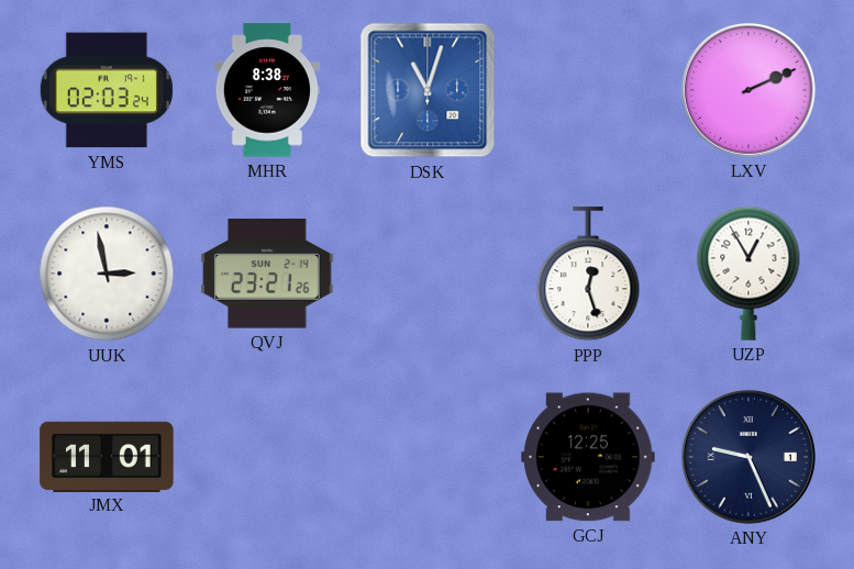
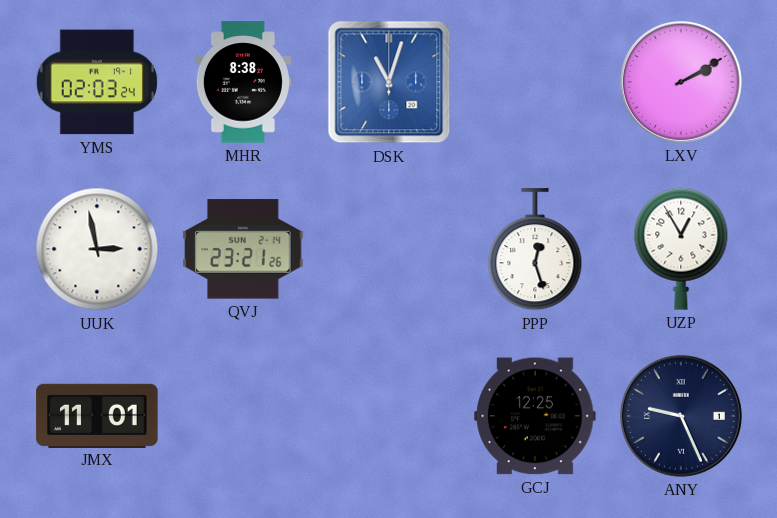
LXV: 2:11 -> 2:10 (681, 82)
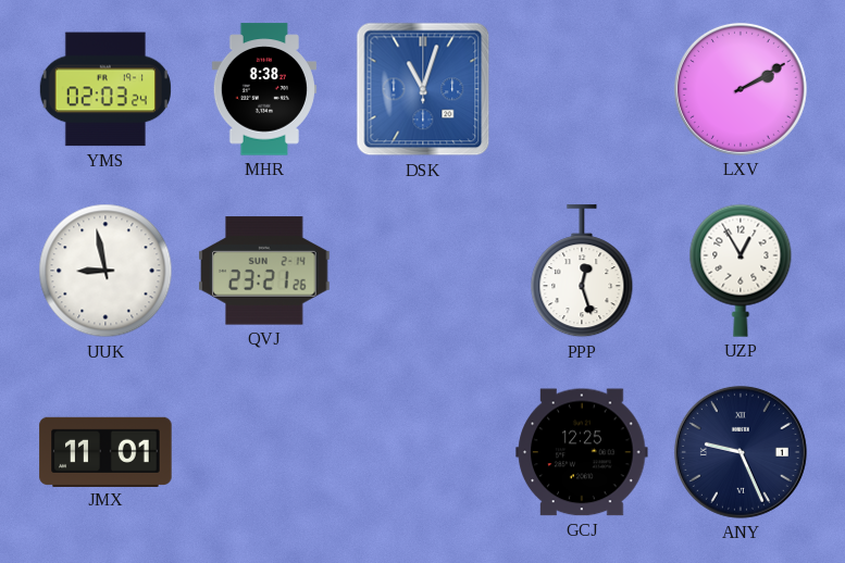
UUK: 2:58 -> 8:58 (105, 271)
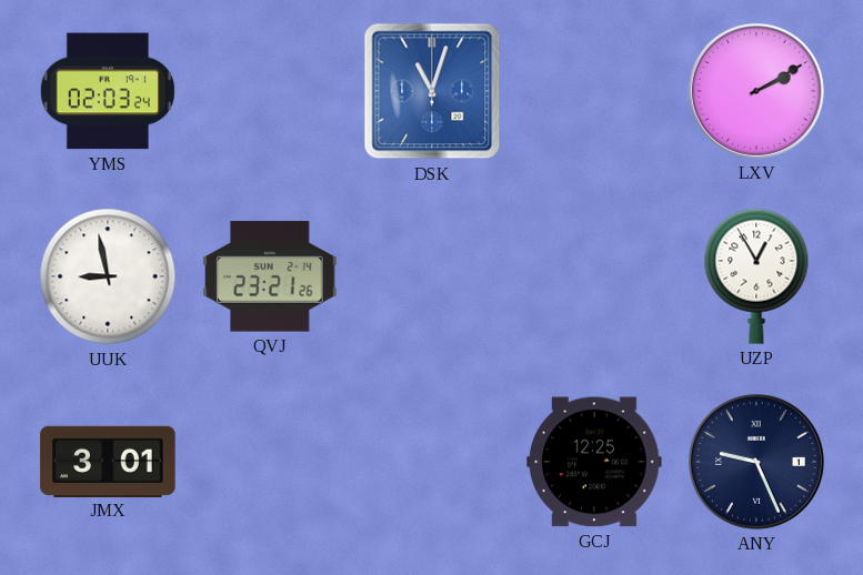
MHR: 8:38 -> none (264, 89)
PPP: 12:27 -> none (582, 272)
JMX: 11:01 -> 3:01 (108, 461)
